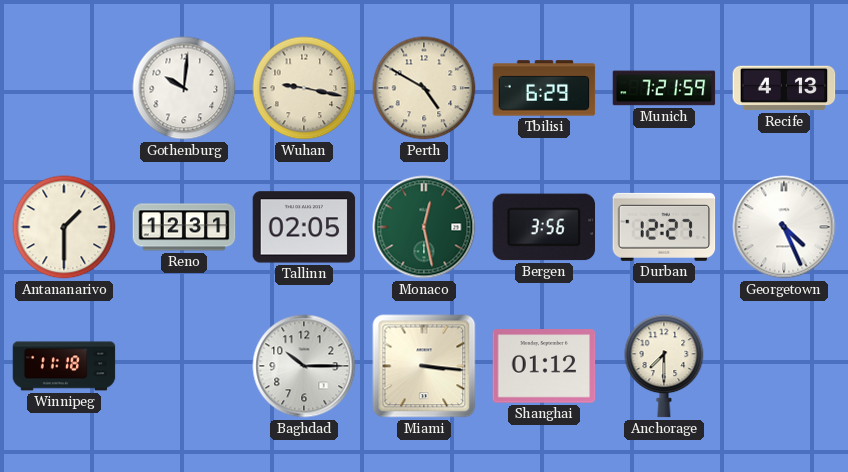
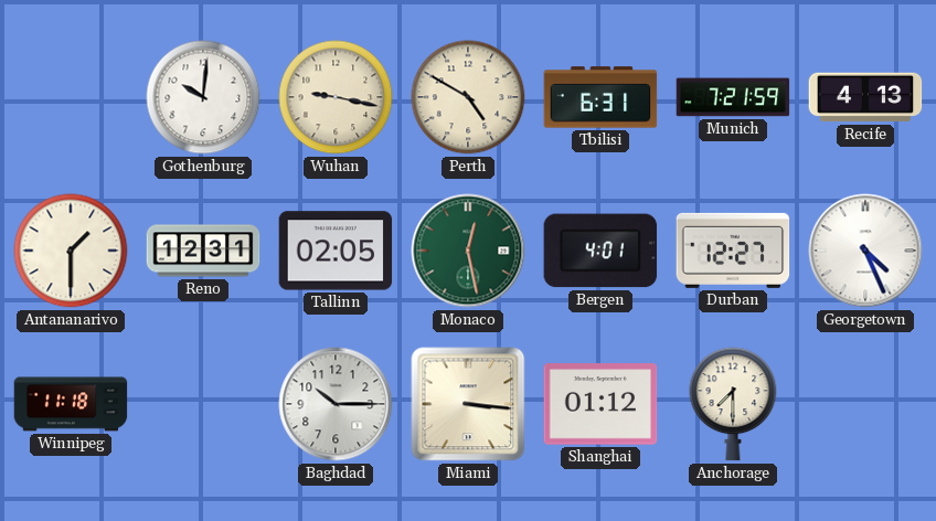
Tbilisi: 6:29 -> 6:31 (600, 97)
Bergen: 3:56 -> 4:01 (600, 251)
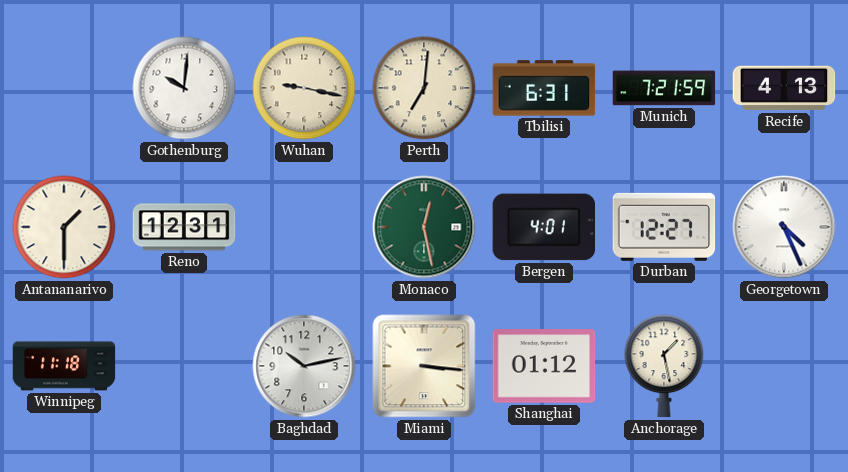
Perth: 4:50 -> 7:01 (424, 88)
Tallinn: 02:05 -> none (336, 251)
Baghdad: 10:15 -> 10:13 (304, 366)
Anchorage: 7:30 -> 1:28 (664, 366)
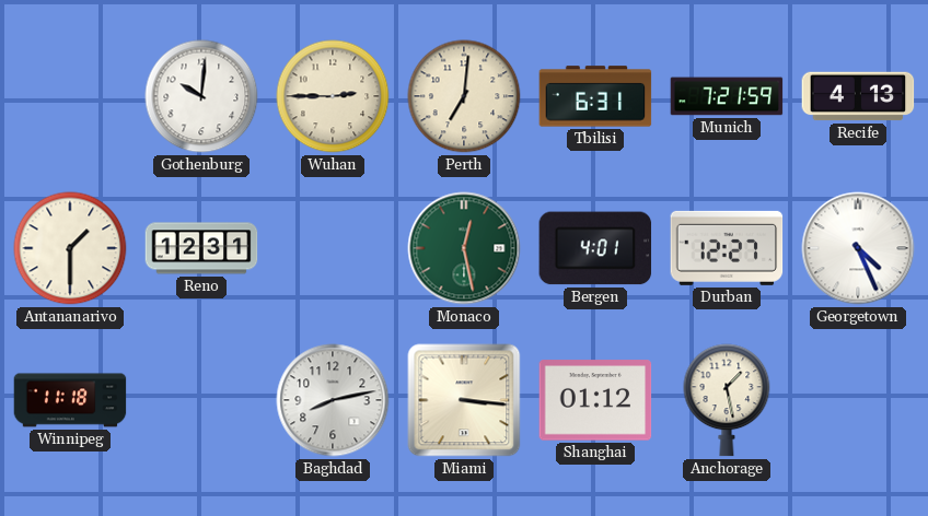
Wuhan: 9:17 -> 2:45 (333, 96)
Baghdad: 10:13 -> 8:13 (333, 400)
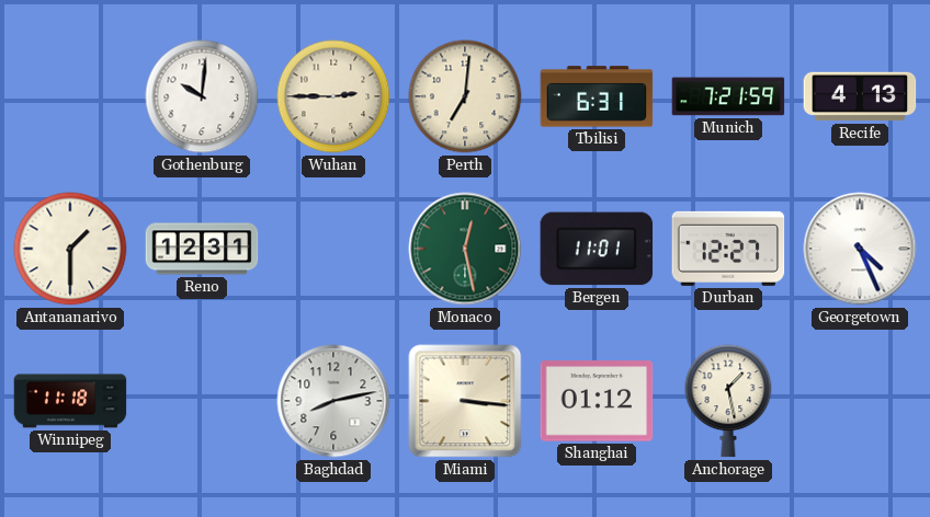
Bergen: 4:01 -> 11:01 (597, 249)
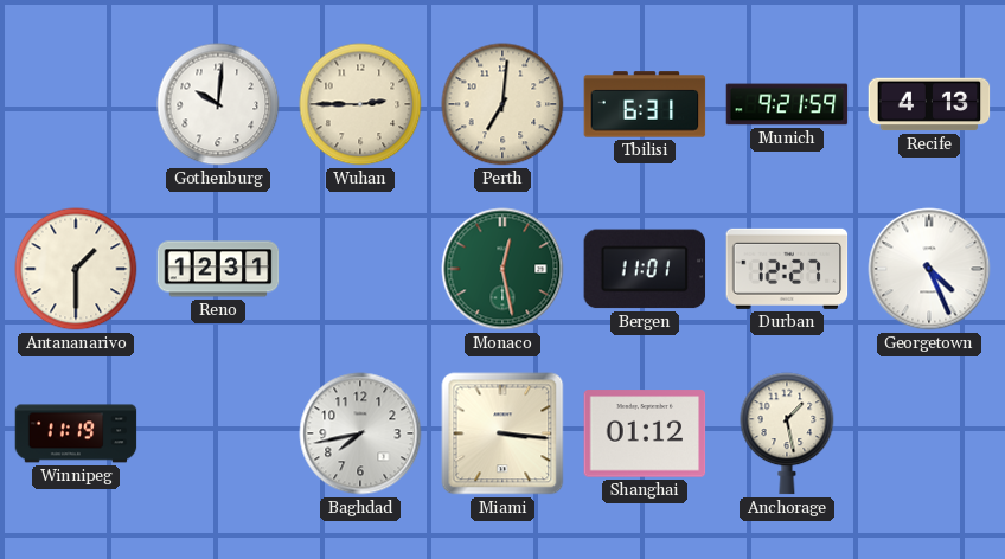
Munich: 7:21 -> 9:21 (787, 104)
Winnipeg: 11:18 -> 11:19 (76, 433)
Baghdad: 8:13 -> 7:43 (360, 433)
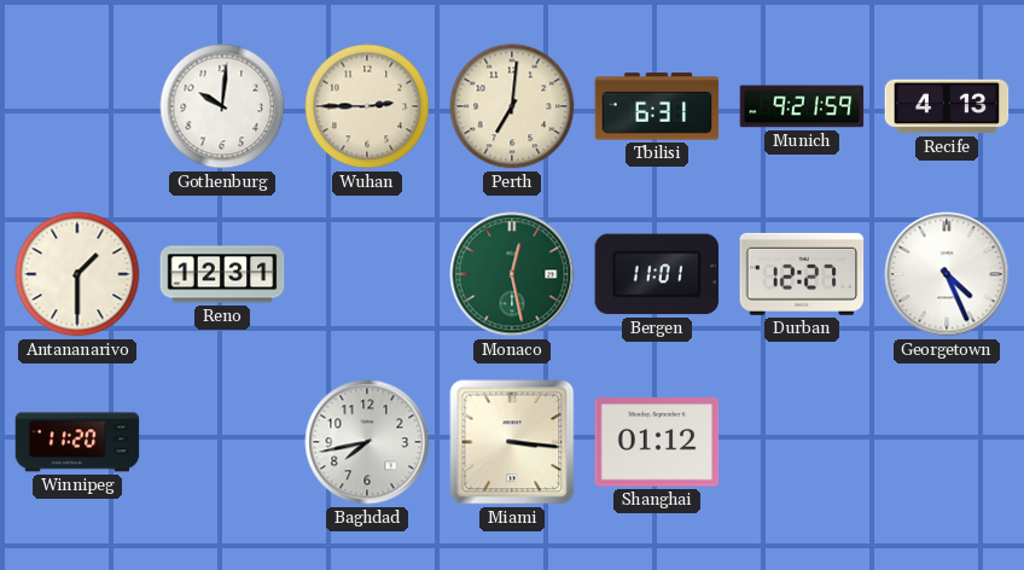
Winnipeg: 11:19 -> 11:20 (77, 442)
Anchorage: 1:28 -> none (787, 433)
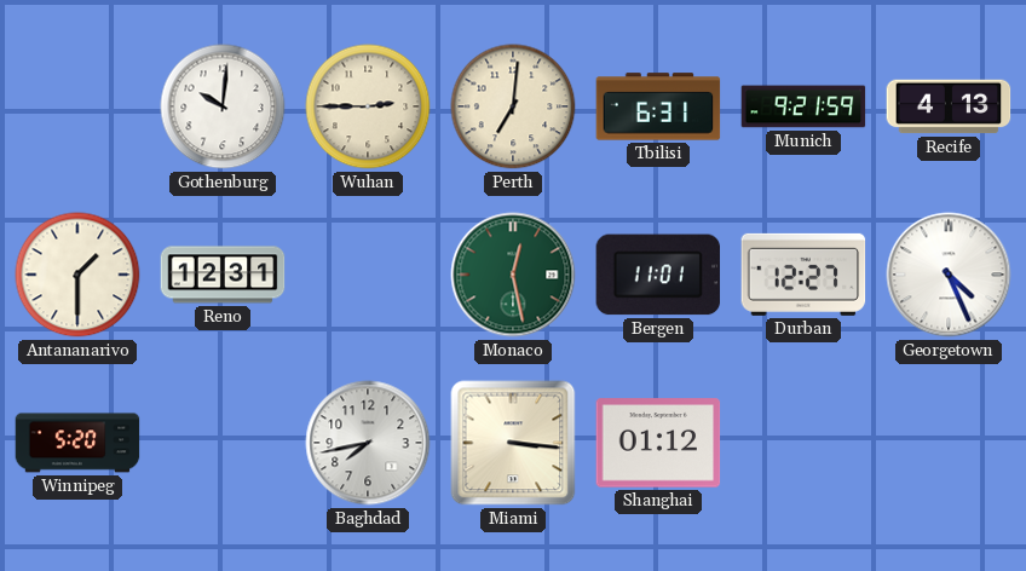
Winnipeg: 11:20 -> 5:20 (77, 443)
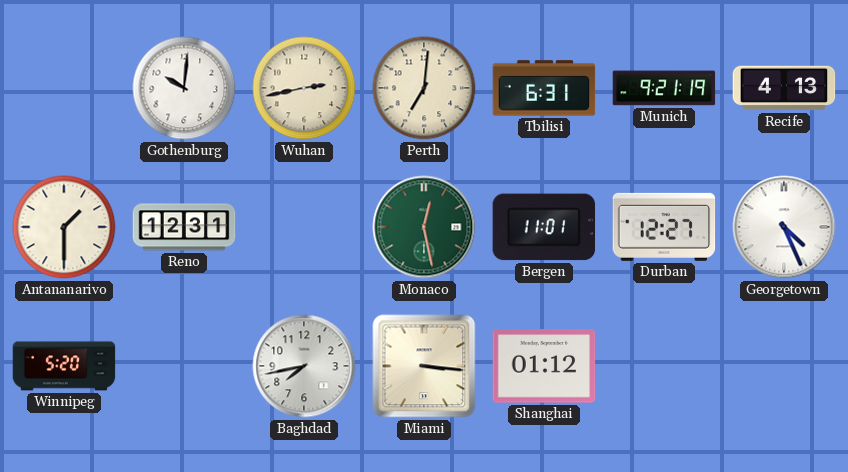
Wuhan: 2:45 -> 2:43 (304, 88)
Munich: 9:21:59 -> 9:21:19 (664, 88)
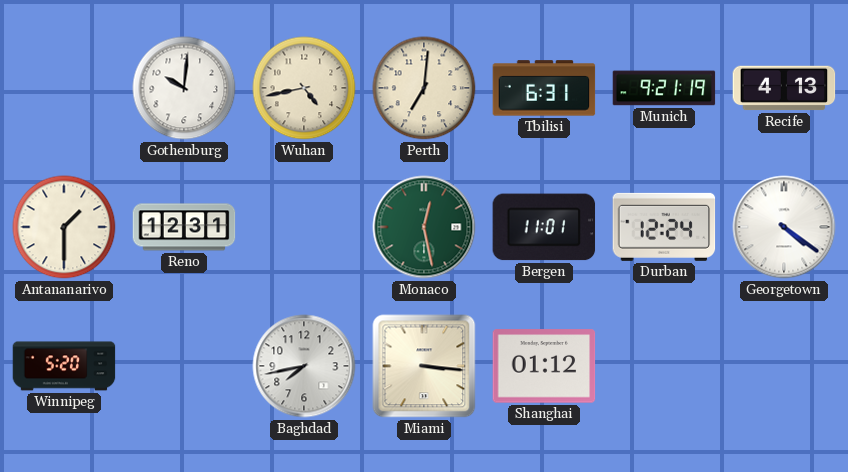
Wuhan: 2:43 -> 4:43 (304, 88)
Durban: 12:27 -> 12:24 (664, 227)
Georgetown: 4:26 -> 4:21 (784, 227)
